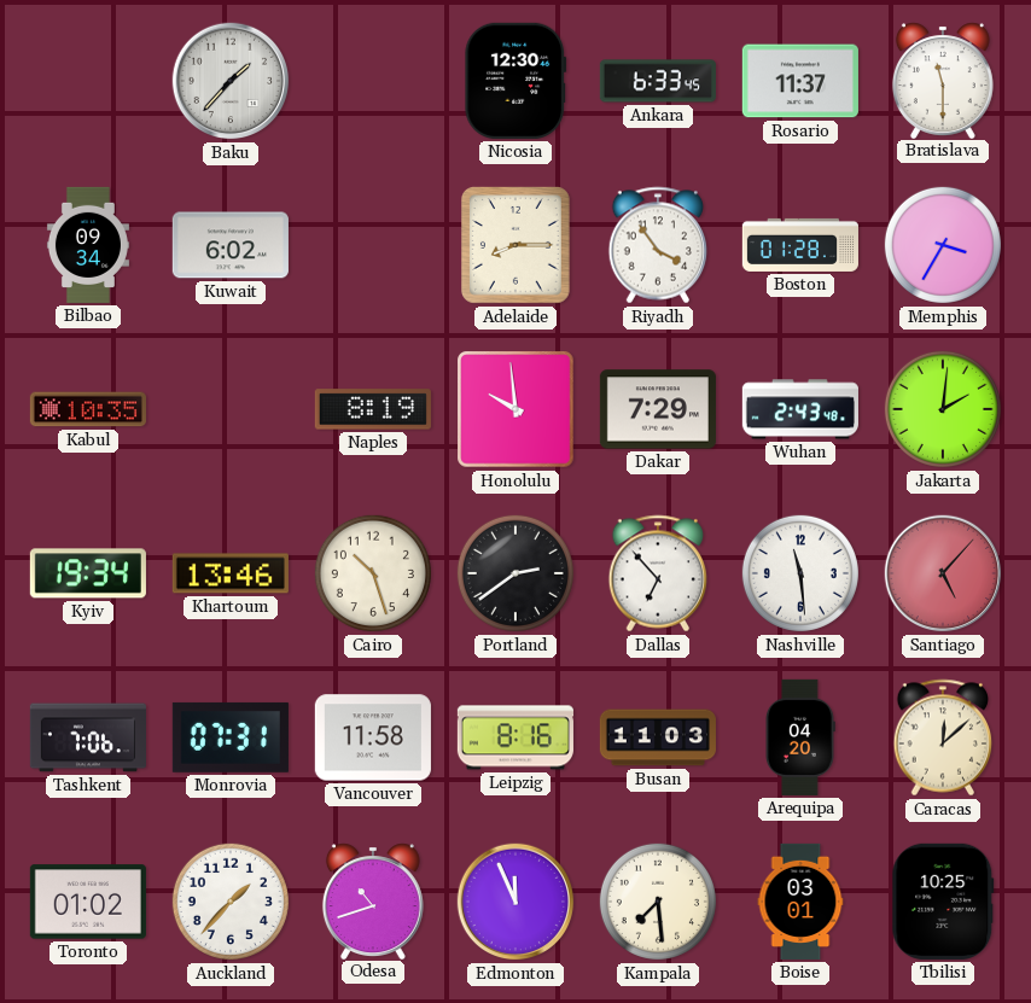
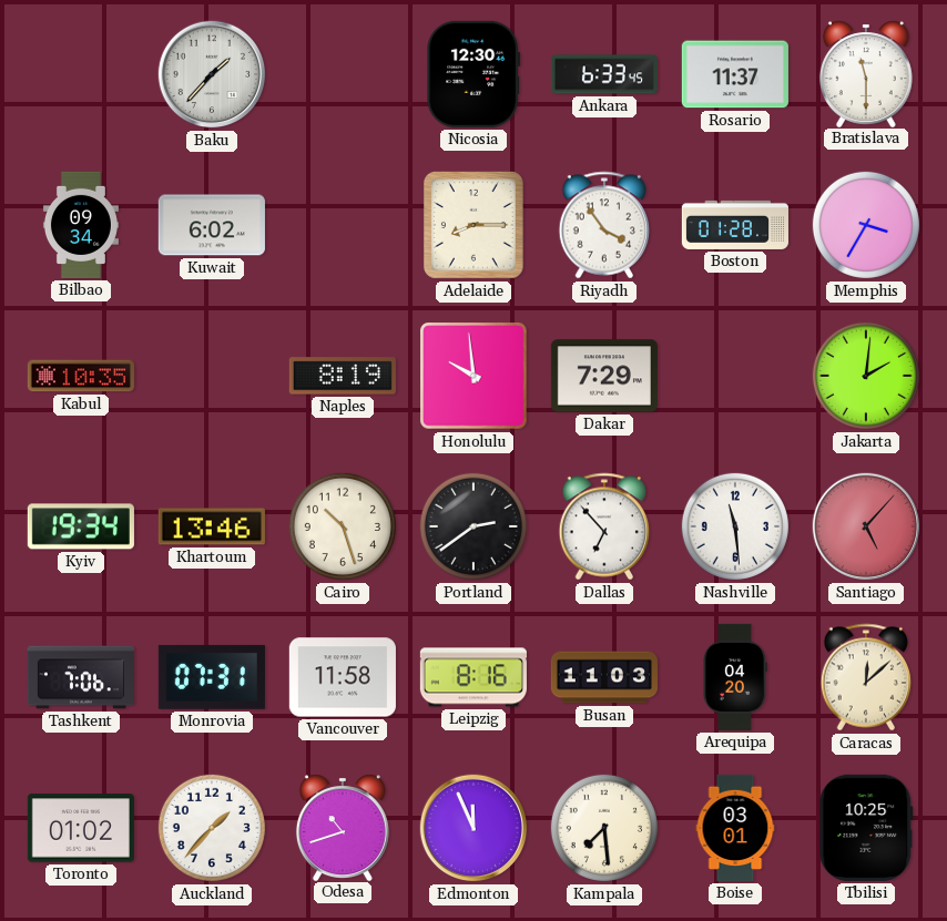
Wuhan: 2:43 -> none (800, 409)
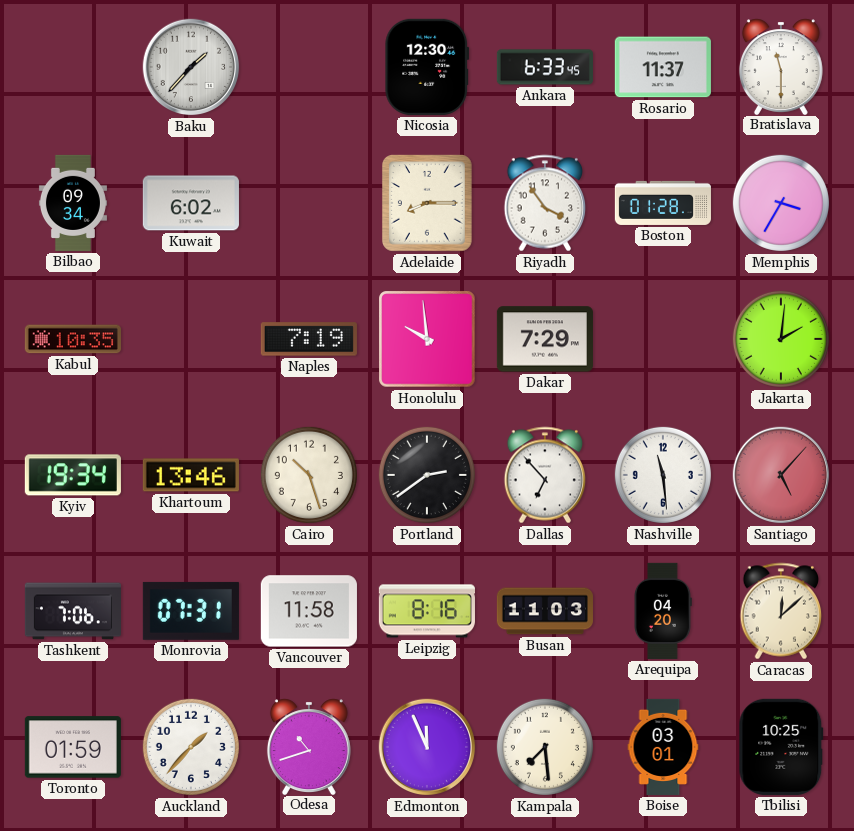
Naples: 8:19 -> 7:19 (309, 339)
Toronto: 01:02 -> 01:59 (73, 747)
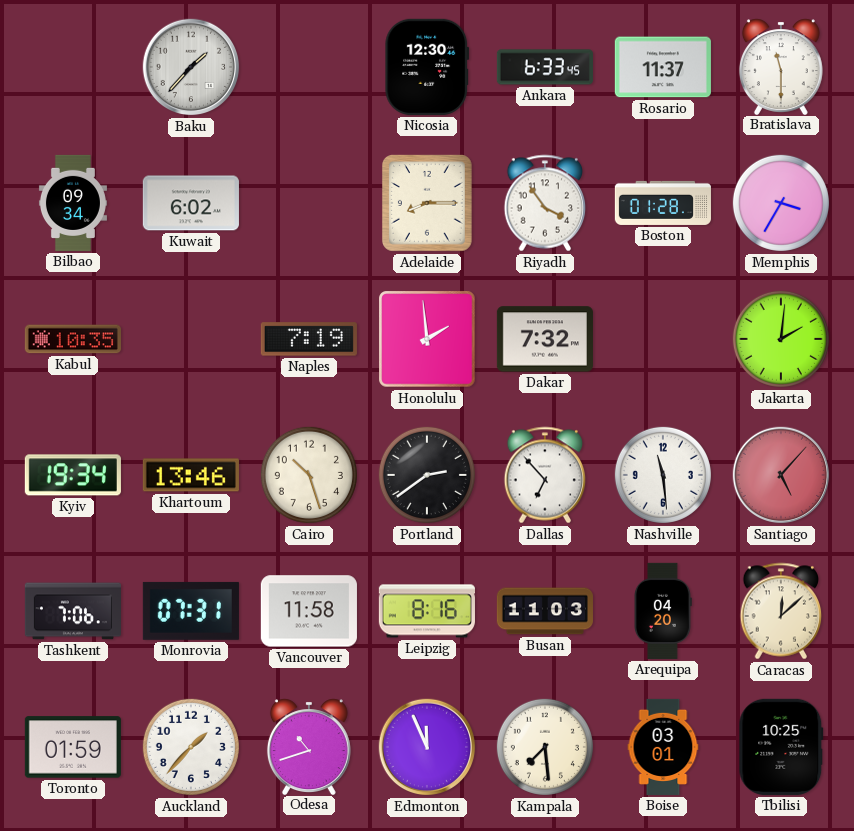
Honolulu: 9:59 -> 1:59 (427, 339)
Dakar: 7:29 -> 7:32 (545, 339)
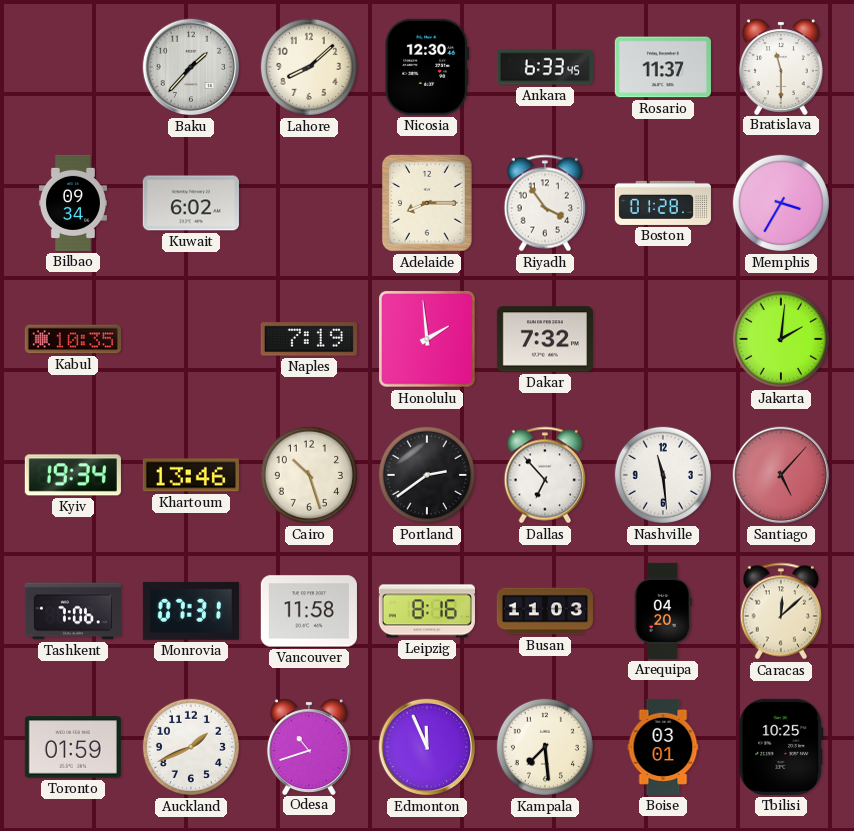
Lahore: none -> 8:08 (309, 67)
Auckland: 1:37 -> 1:41 (191, 747)
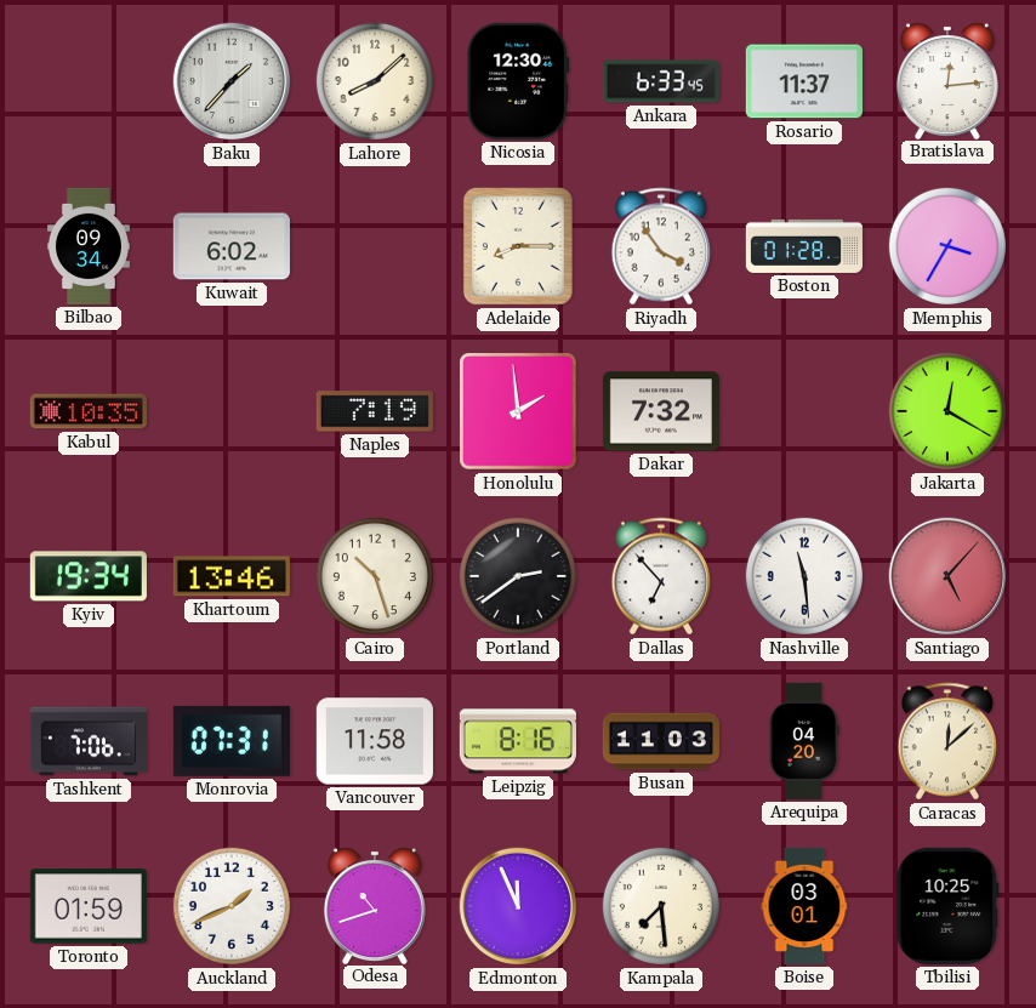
Bratislava: 11:30 -> 12:14 (947, 80)
Jakarta: 2:01 -> 12:20 (947, 411)
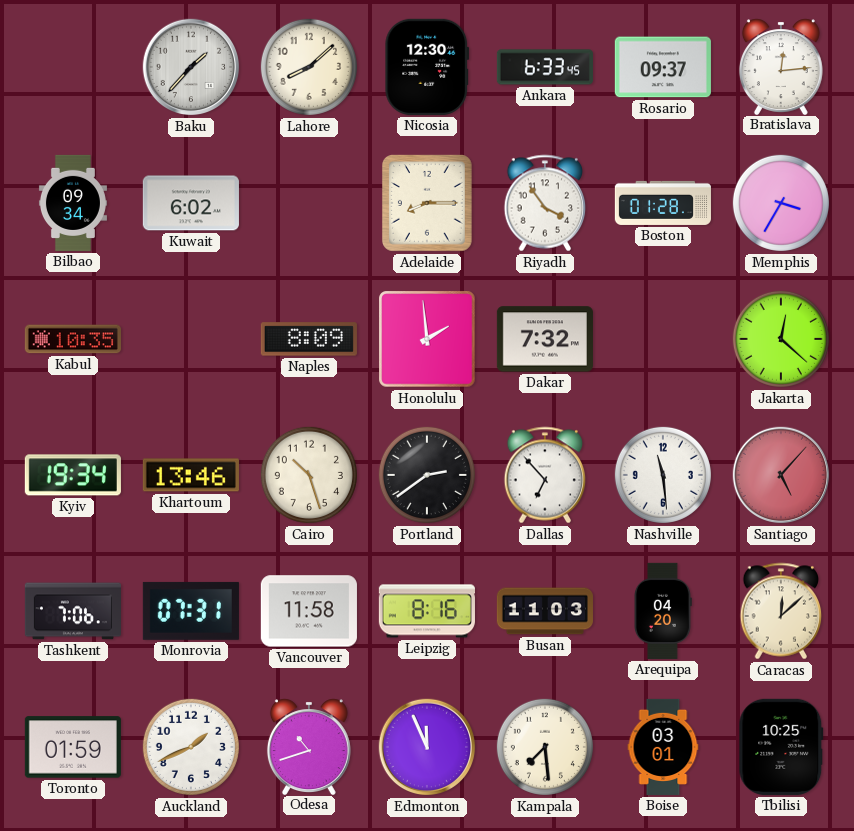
Rosario: 11:37 -> 09:37 (663, 67)
Naples: 7:19 -> 8:09 (309, 339)
Jakarta: 12:20 -> 12:22 (781, 339)
